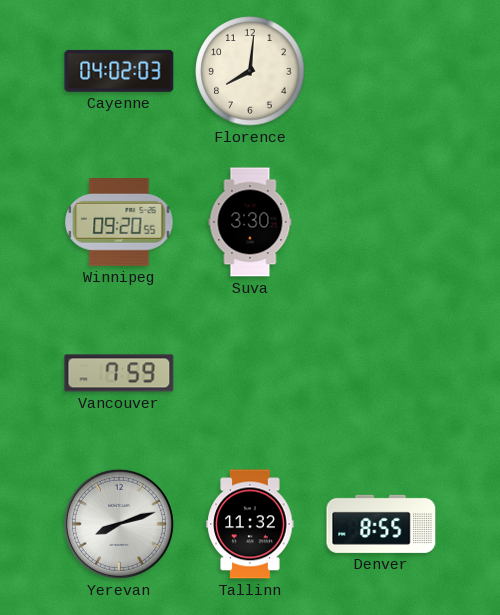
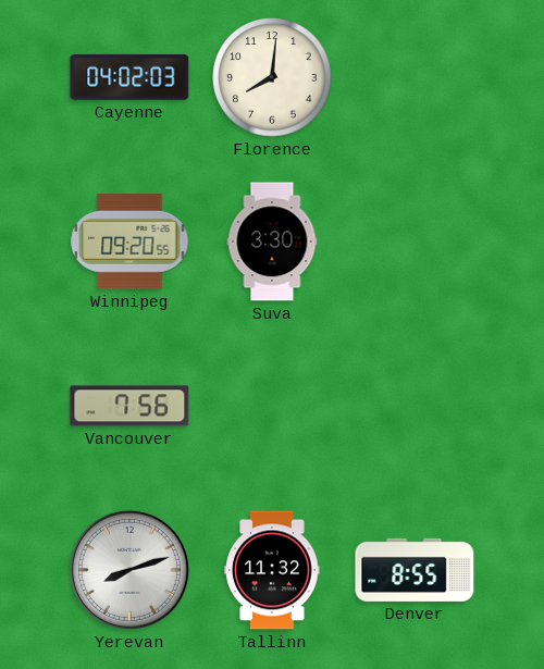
Vancouver: 7:59 -> 7:56 (129, 406)
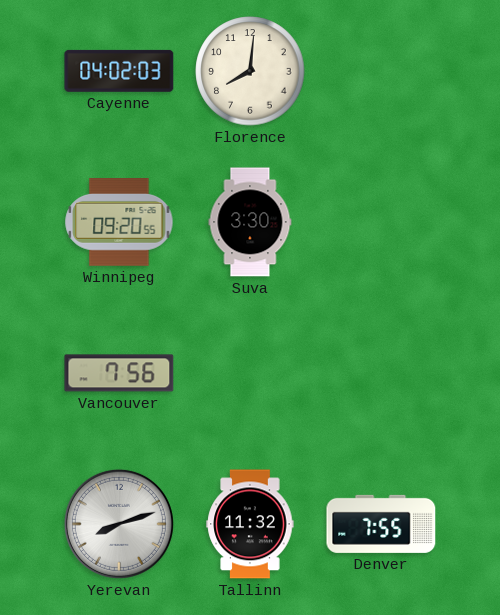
Denver: 8:55 -> 7:55 (381, 524)
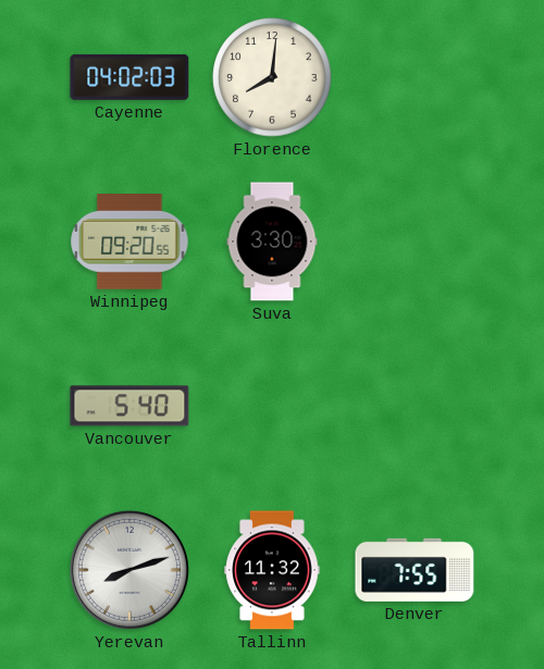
Vancouver: 7:56 -> 5:40 (129, 406)
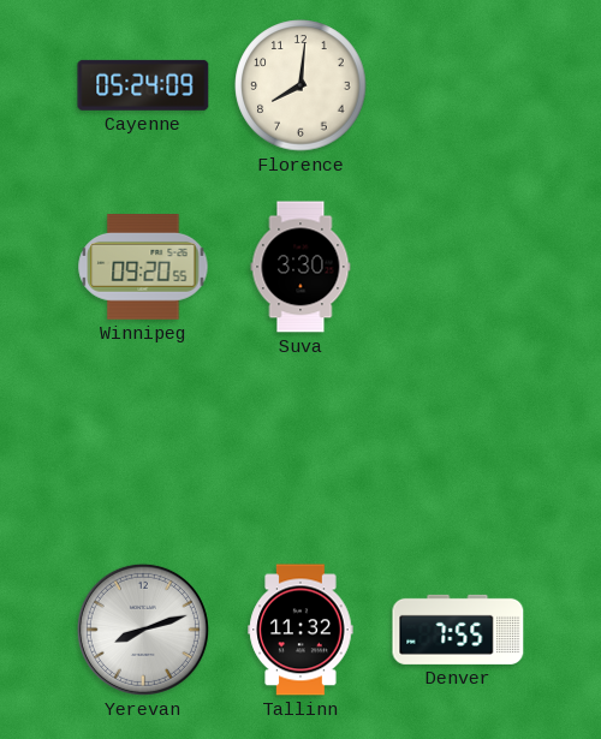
Cayenne: 04:02 -> 05:24 (143, 85)
Vancouver: 5:40 -> none (129, 406)
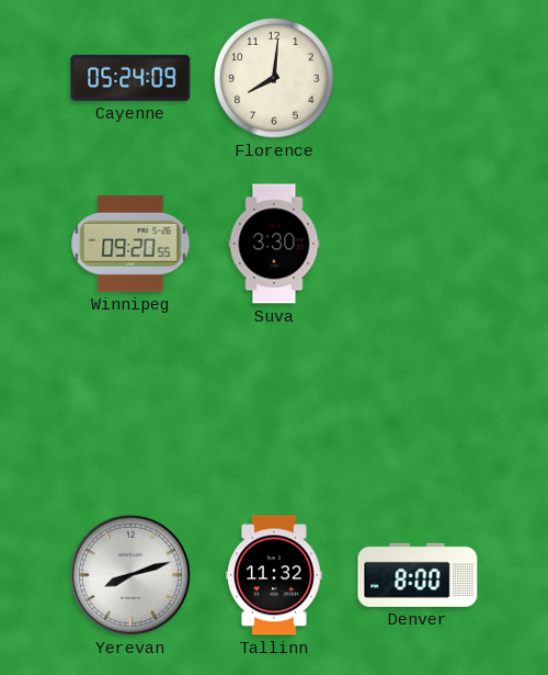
Denver: 7:55 -> 8:00 (418, 575)
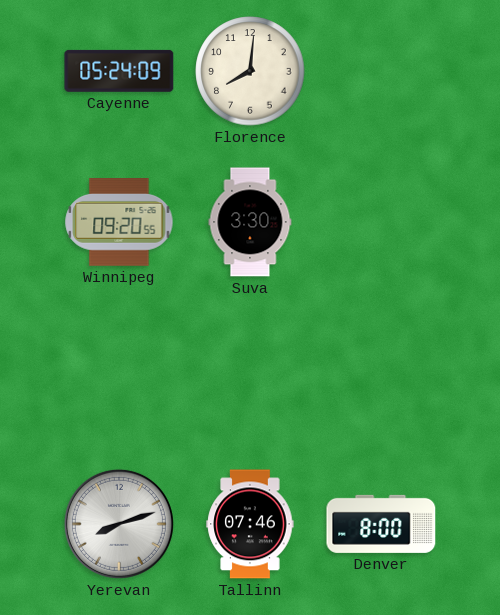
Tallinn: 11:32 -> 07:46 (250, 524)
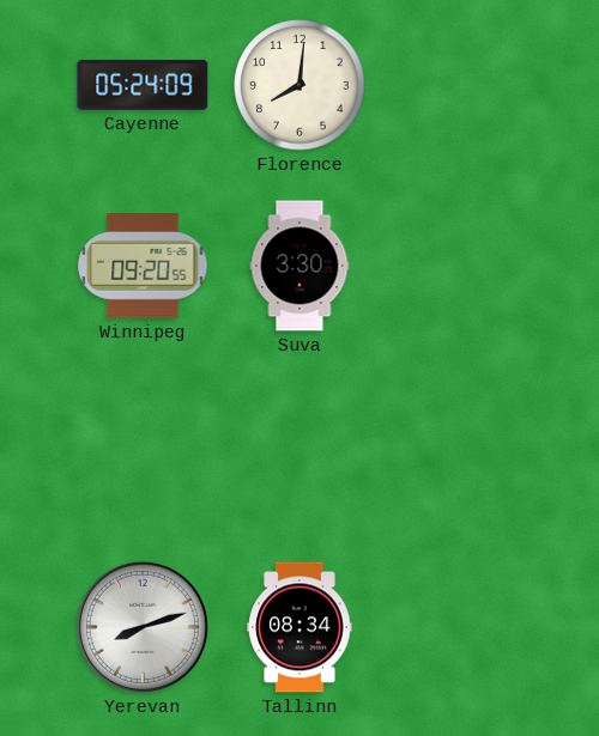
Tallinn: 07:46 -> 08:34 (299, 627)
Denver: 8:00 -> none (381, 524)
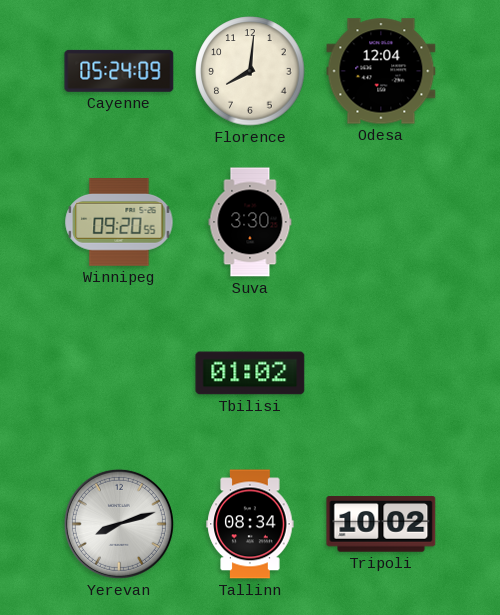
Odesa: none -> 12:04 (381, 71)
Tbilisi: none -> 01:02 (250, 373)
Tripoli: none -> 10:02 (381, 525)
